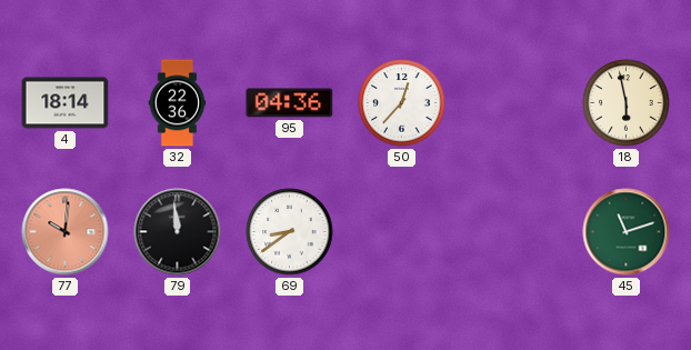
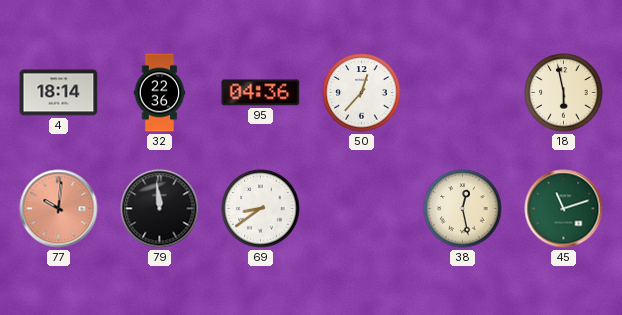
38: none -> 12:28 (463, 209)
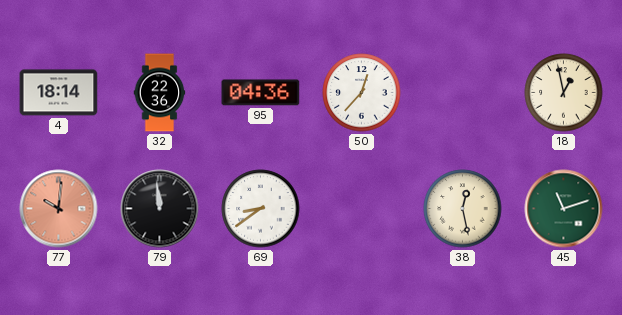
18: 5:58 -> 12:58 (564, 93)
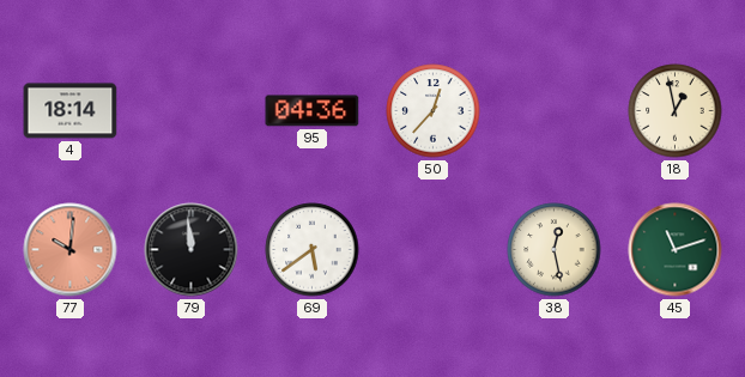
32: 22:36 -> none (160, 93)
69: 8:39 -> 5:39 (313, 250)
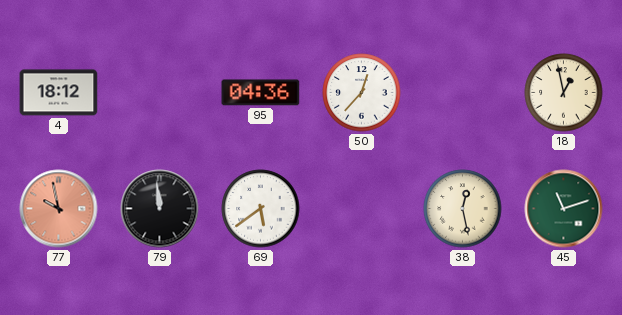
4: 18:14 -> 18:12 (59, 93)
77: 10:01 -> 9:58 (59, 209)
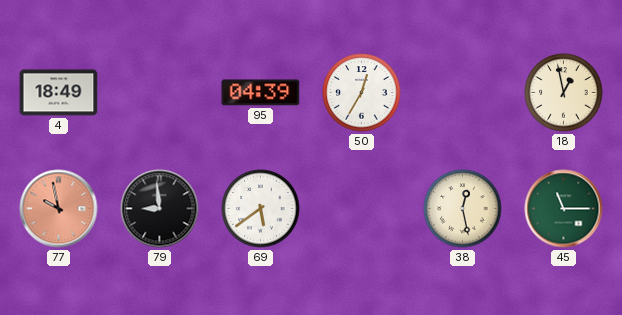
4: 18:12 -> 18:49 (59, 93)
95: 04:36 -> 04:39 (261, 93)
50: 12:37 -> 12:35 (362, 93)
79: 11:59 -> 8:59 (160, 209)
45: 11:12 -> 11:15 (564, 209)
